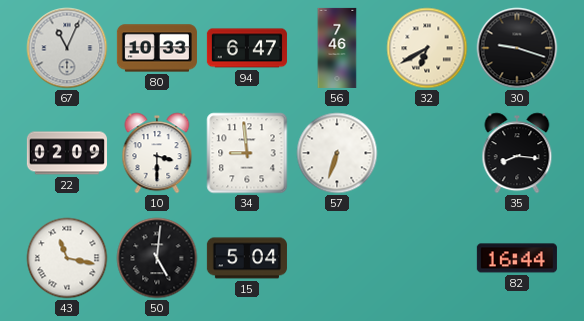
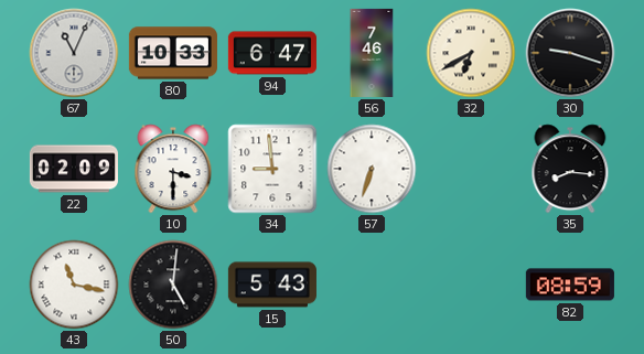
15: 5:04 -> 5:43 (272, 285)
82: 16:44 -> 08:59 (570, 285)
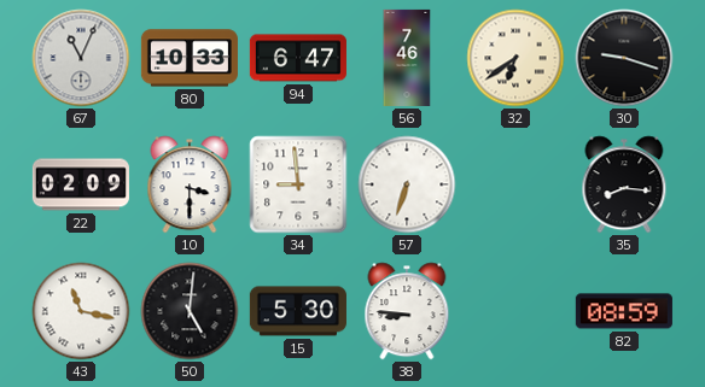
32: 6:40 -> 6:39 (515, 58)
15: 5:43 -> 5:30 (298, 311)
38: none -> 8:46 (407, 311)
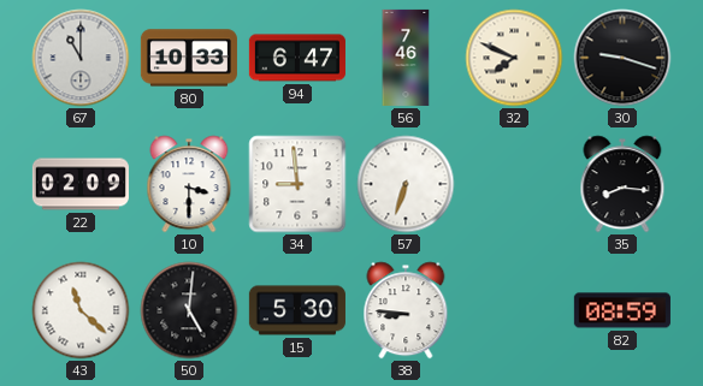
67: 11:04 -> 11:00 (81, 58)
32: 6:39 -> 7:49 (514, 58)
43: 11:17 -> 11:22 (81, 310)
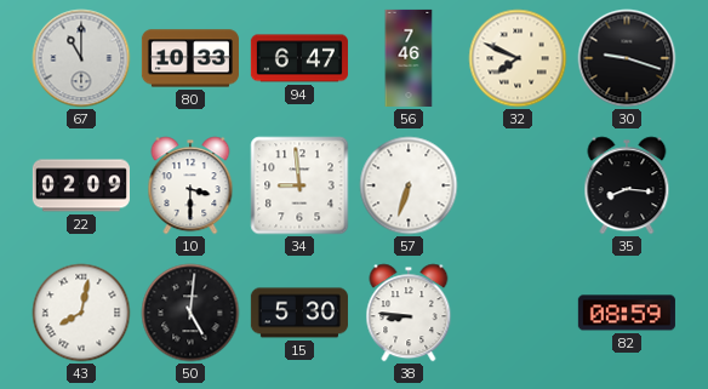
43: 11:22 -> 8:02 (81, 313)
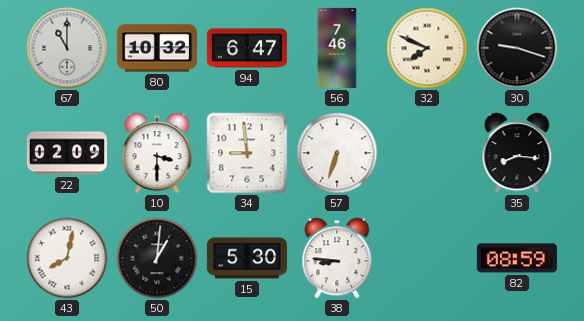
80: 10:33 -> 10:32 (157, 48)
50: 5:01 -> 1:01 (157, 258)
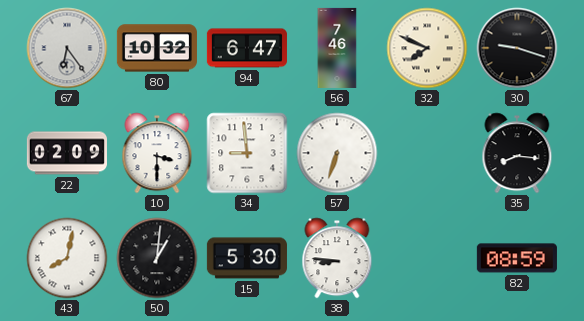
67: 11:00 -> 6:24 (67, 48)
